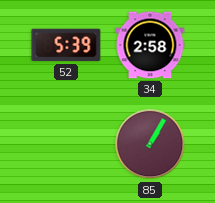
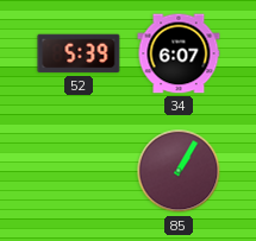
34: 2:58 -> 6:07 (179, 53)
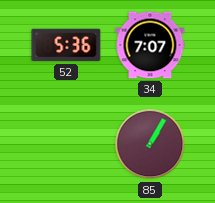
52: 5:39 -> 5:36 (66, 45)
34: 6:07 -> 7:07 (150, 45)
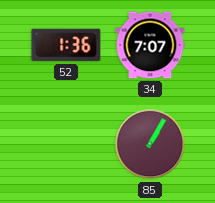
52: 5:36 -> 1:36 (66, 45)
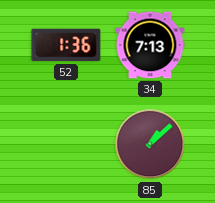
34: 7:07 -> 7:13 (150, 45)
85: 1:05 -> 1:08 (150, 144)
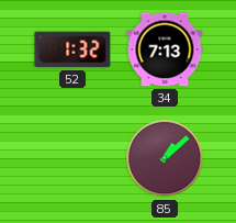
52: 1:36 -> 1:32 (72, 49)
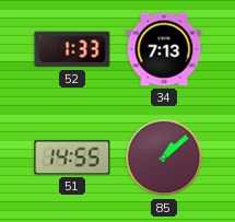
52: 1:32 -> 1:33 (72, 49)
51: none -> 14:55 (72, 157)
